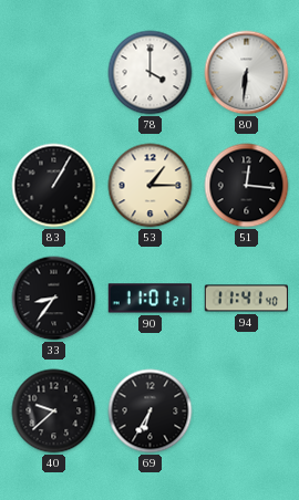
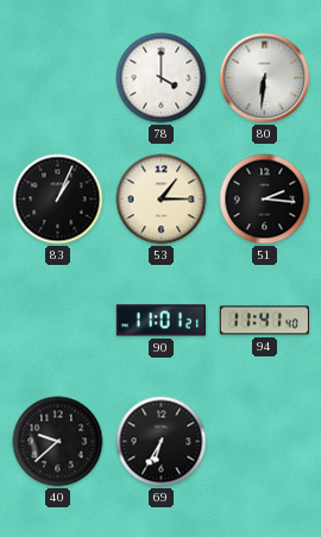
83: 1:05 -> 1:04 (58, 200)
51: 12:16 -> 2:16 (265, 200)
33: 8:36 -> none (54, 299)
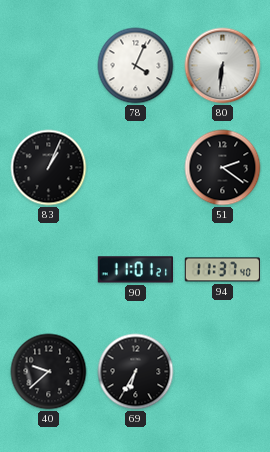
78: 4:00 -> 4:04 (136, 66)
53: 1:15 -> none (162, 200)
51: 2:16 -> 2:21 (223, 168)
94: 11:41 -> 11:37 (222, 270)
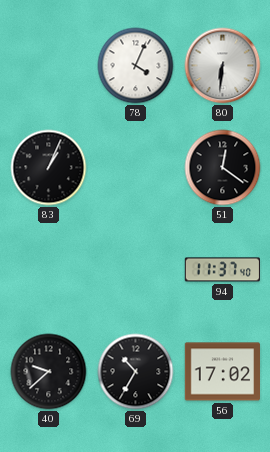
51: 2:21 -> 12:21 (223, 168)
90: 11:01 -> none (135, 270)
69: 6:35 -> 10:35 (136, 372)
56: none -> 17:02 (222, 372)
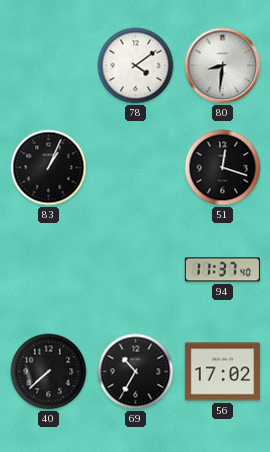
78: 4:04 -> 4:09 (136, 66)
80: 6:31 -> 8:31 (223, 66)
51: 12:21 -> 12:18 (223, 168)
40: 9:38 -> 7:38 (49, 372)
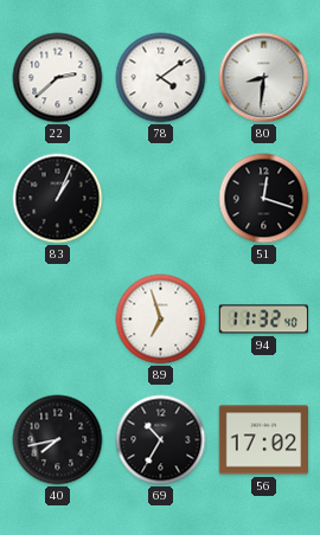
22: none -> 2:38 (58, 78)
89: none -> 6:57 (161, 320)
94: 11:37 -> 11:32 (263, 320)
40: 7:38 -> 7:43 (58, 440)
